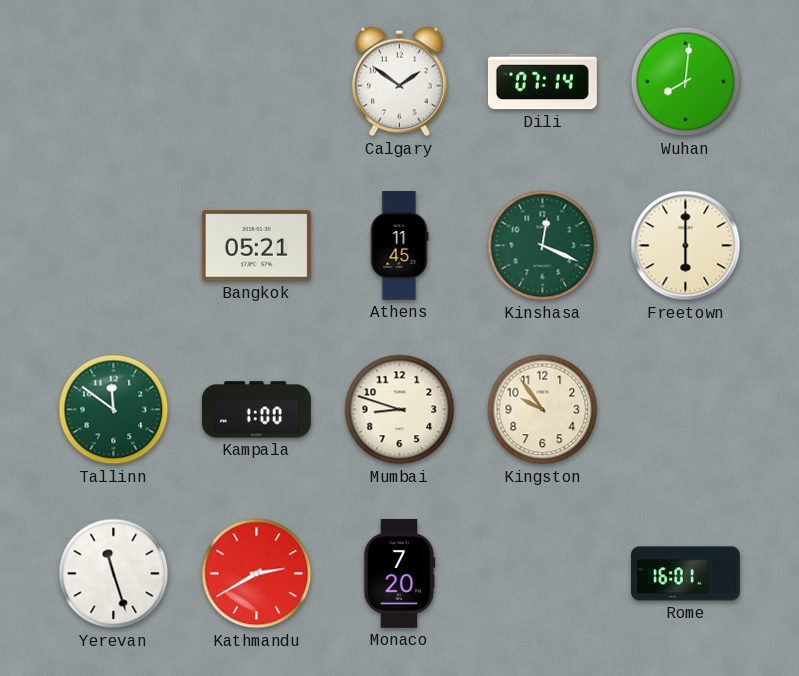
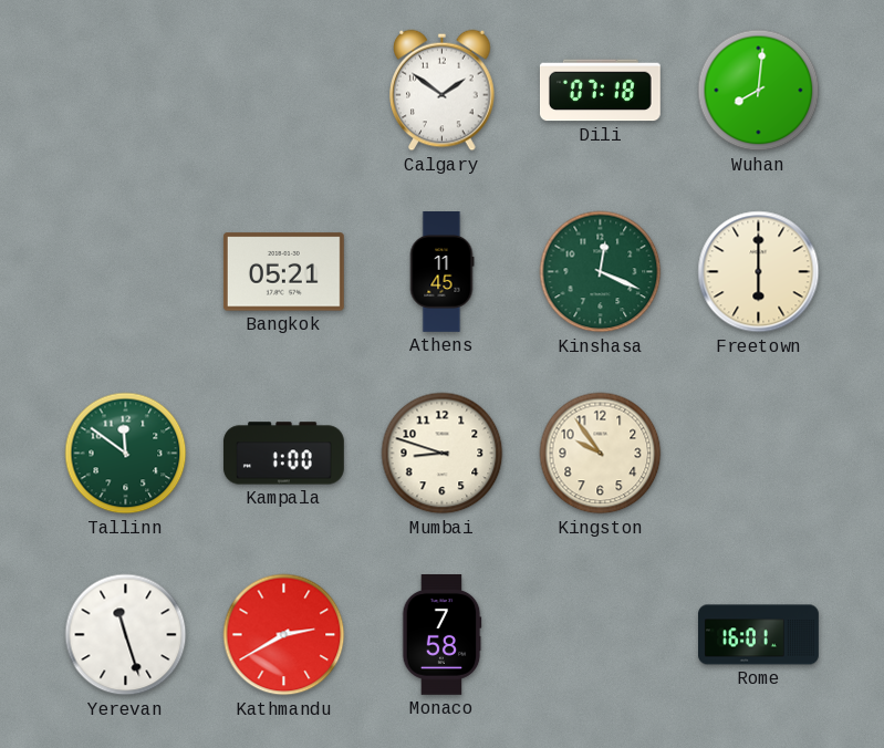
Dili: 07:14 -> 07:18 (600, 91)
Monaco: 7:20 -> 7:58 (441, 635)
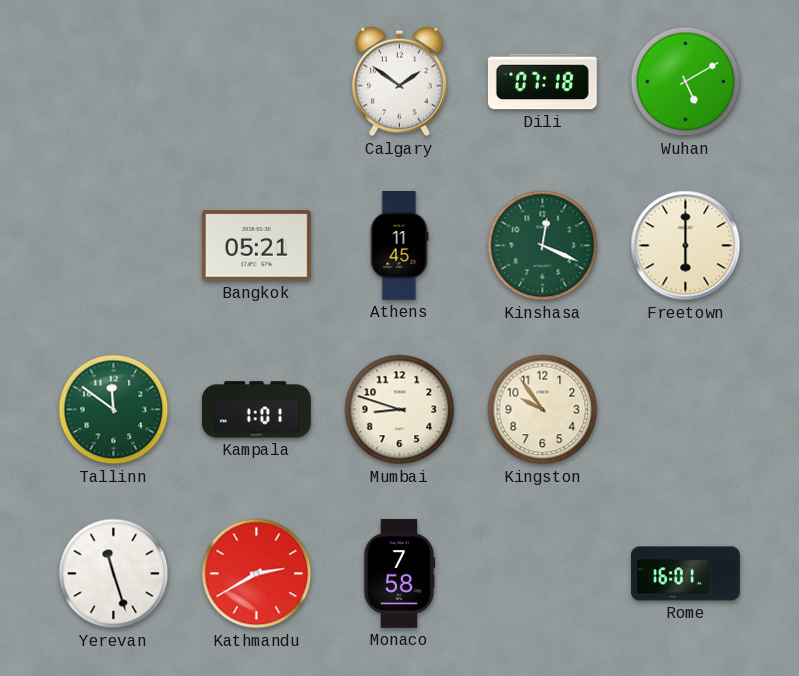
Wuhan: 8:01 -> 5:10 (686, 82)
Kampala: 1:00 -> 1:01 (256, 410)
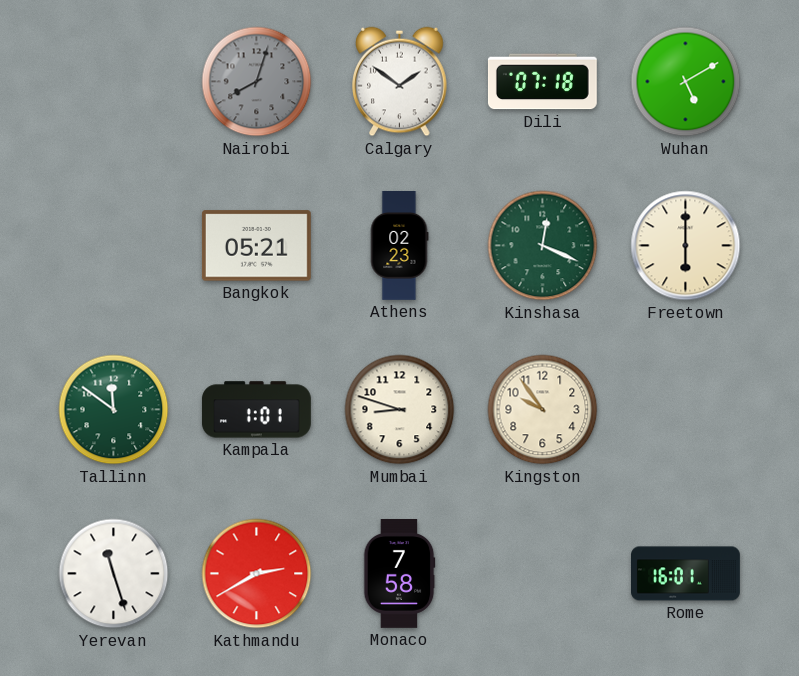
Nairobi: none -> 8:03 (257, 82)
Athens: 11:45 -> 02:23 (399, 246)
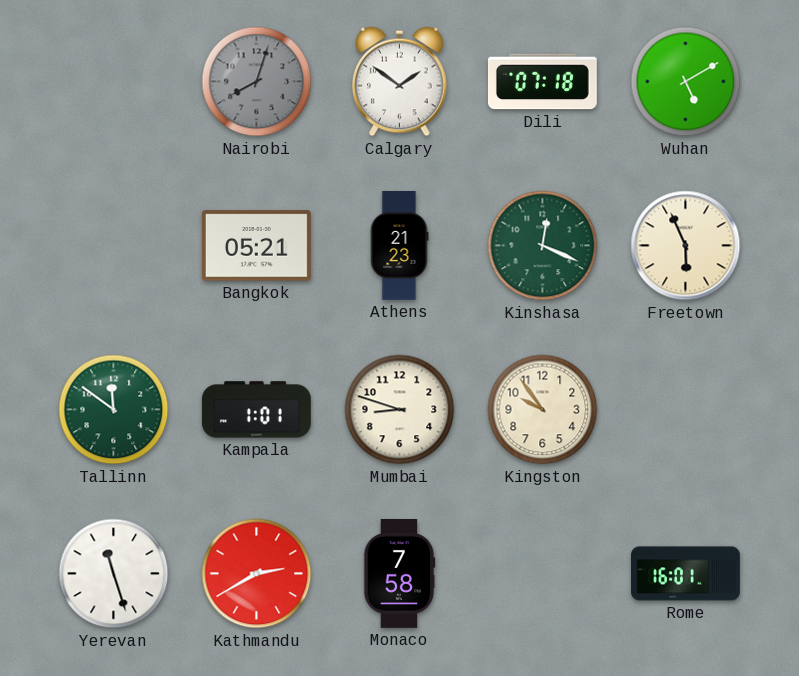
Athens: 02:23 -> 21:23 (399, 246)
Freetown: 6:00 -> 5:56 (686, 246)
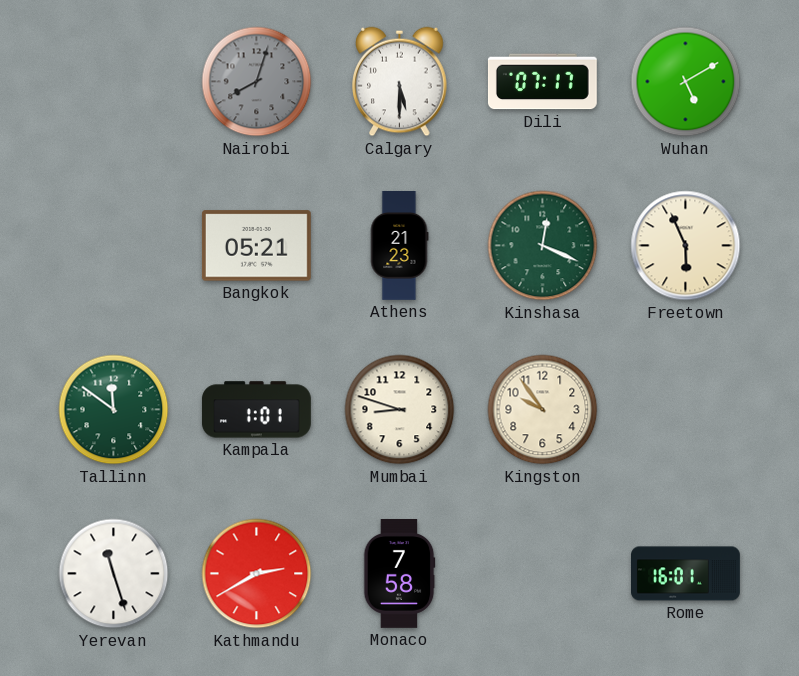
Calgary: 1:51 -> 5:30 (400, 82)
Dili: 07:18 -> 07:17 (542, 82)
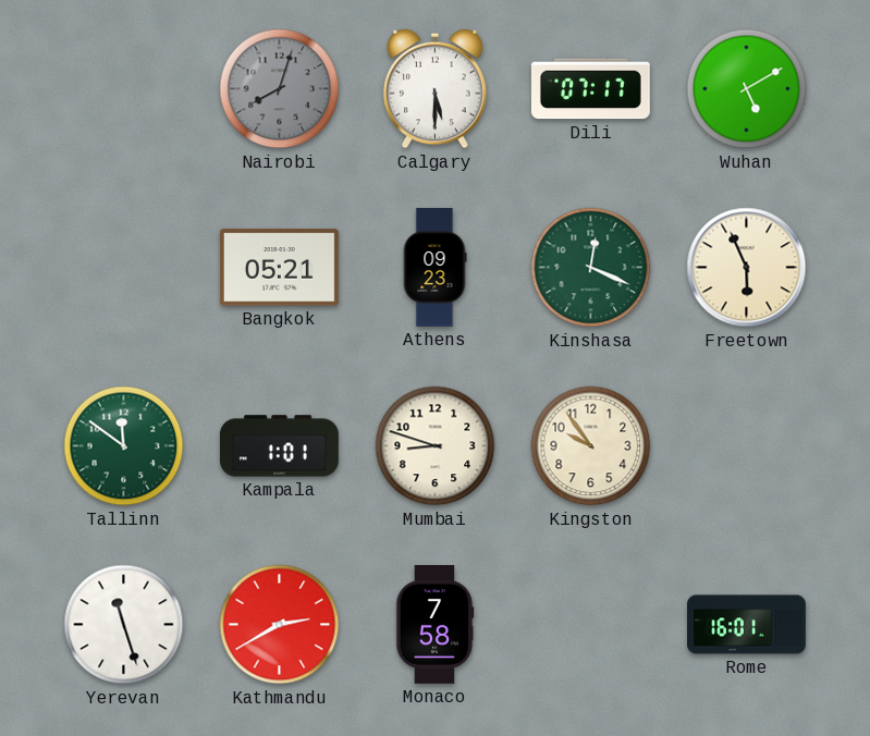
Athens: 21:23 -> 09:23 (434, 268)
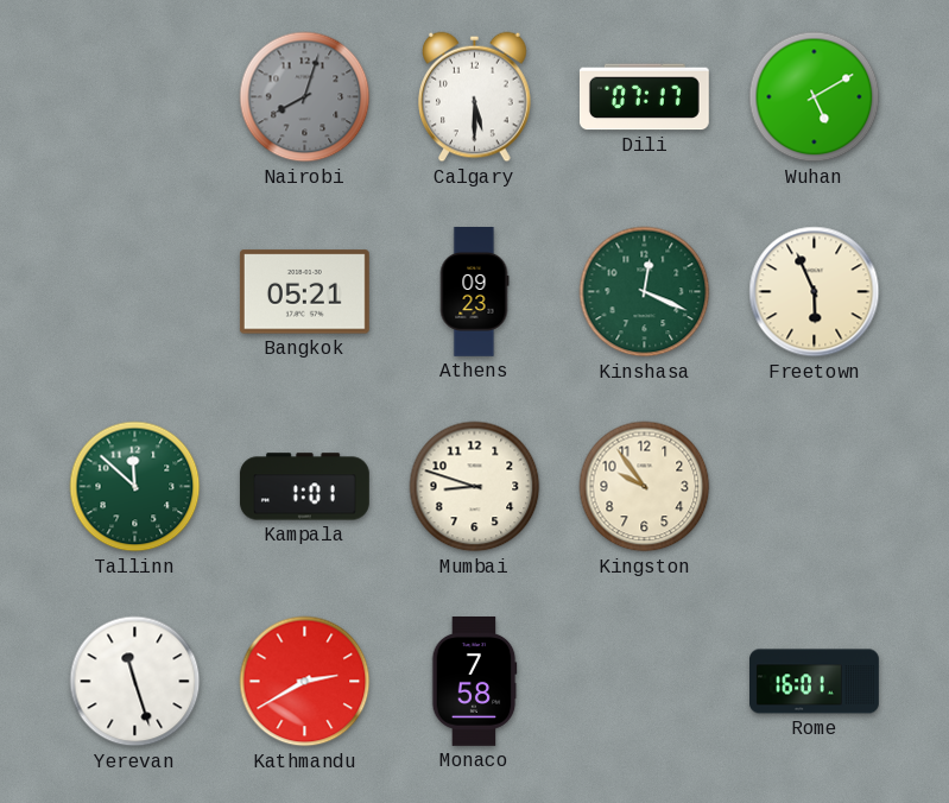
Tallinn: 11:51 -> 11:52 (135, 487)
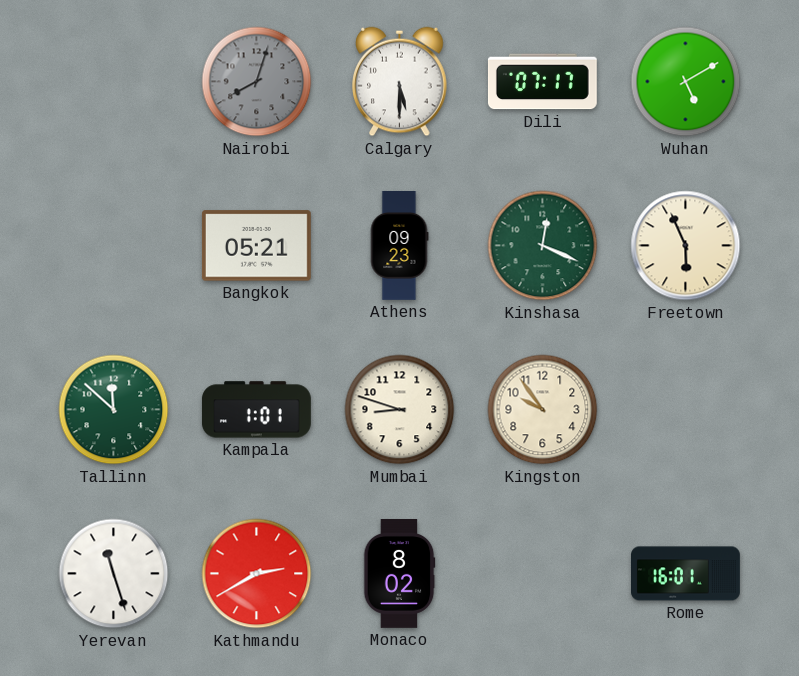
Monaco: 7:58 -> 8:02 (399, 574)
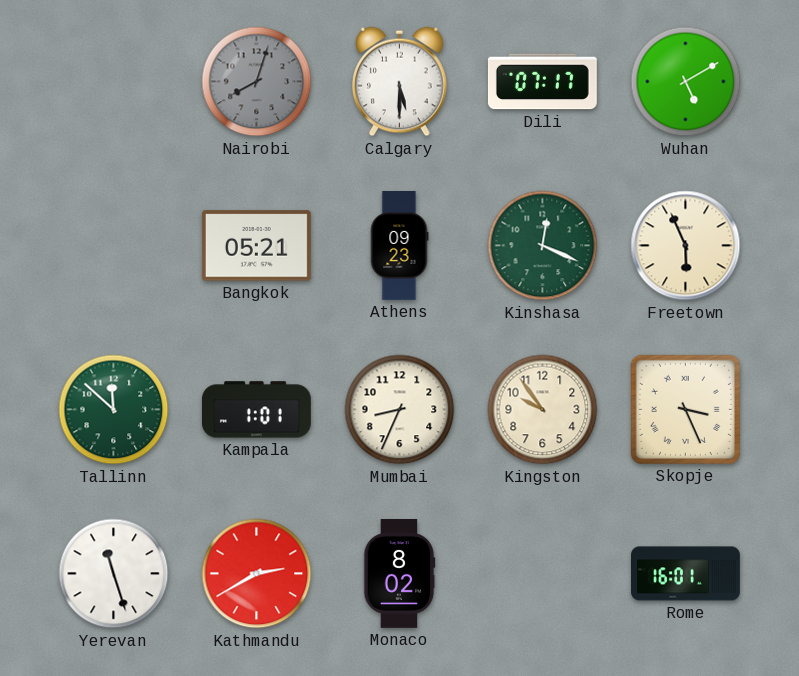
Mumbai: 8:48 -> 8:34 (400, 410)
Skopje: none -> 3:26 (685, 409)
